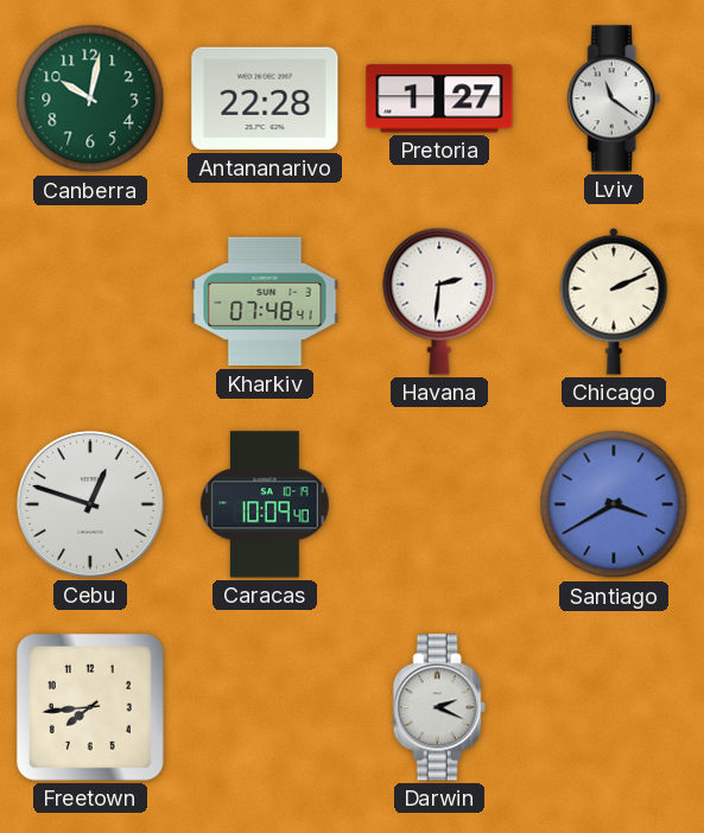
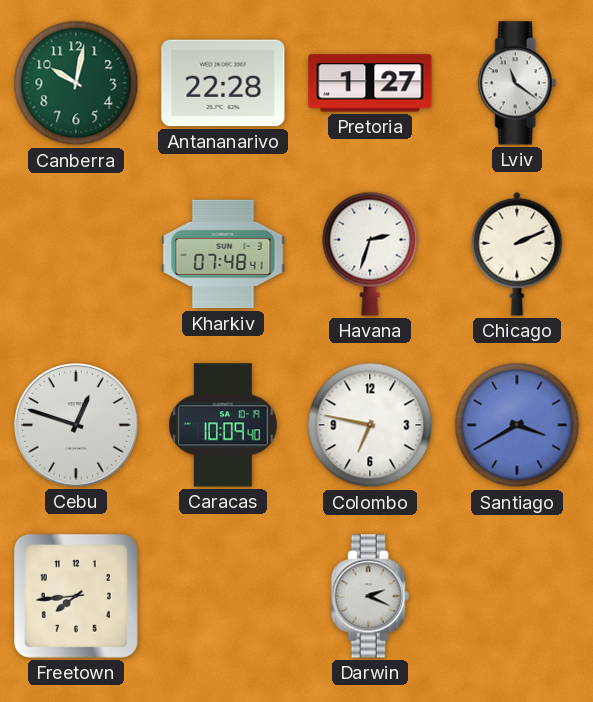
Havana: 2:31 -> 2:33 (370, 254)
Colombo: none -> 6:47 (370, 425)
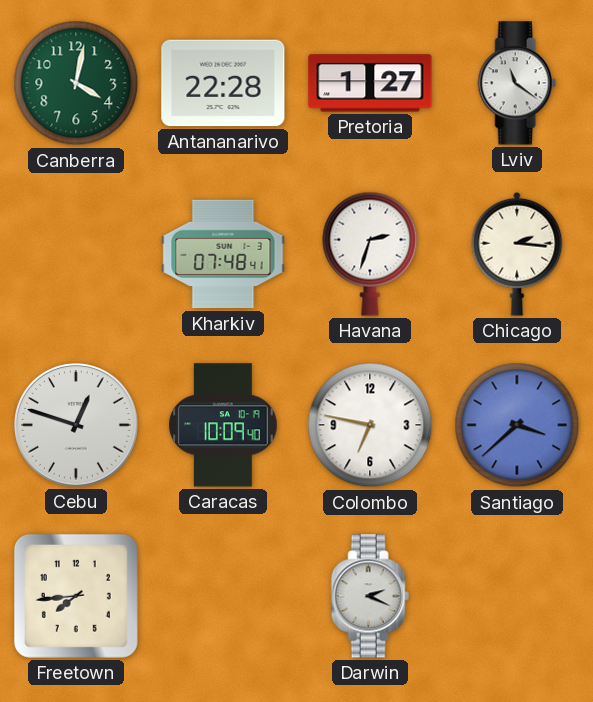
Canberra: 10:02 -> 4:02 (76, 83)
Chicago: 2:11 -> 2:16 (517, 254)
Santiago: 3:40 -> 3:38 (517, 425)
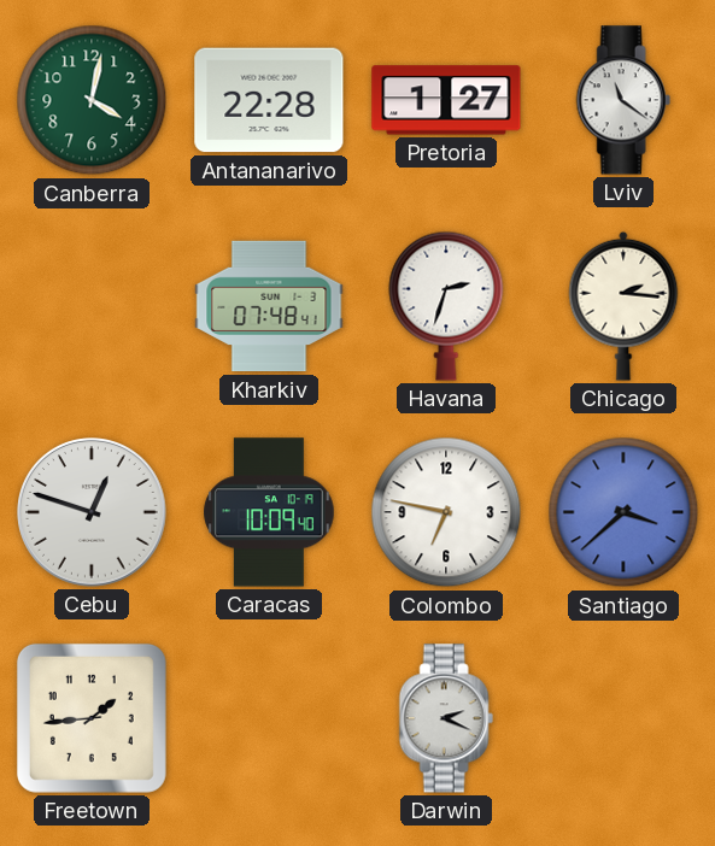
Freetown: 7:44 -> 1:44 (92, 718)
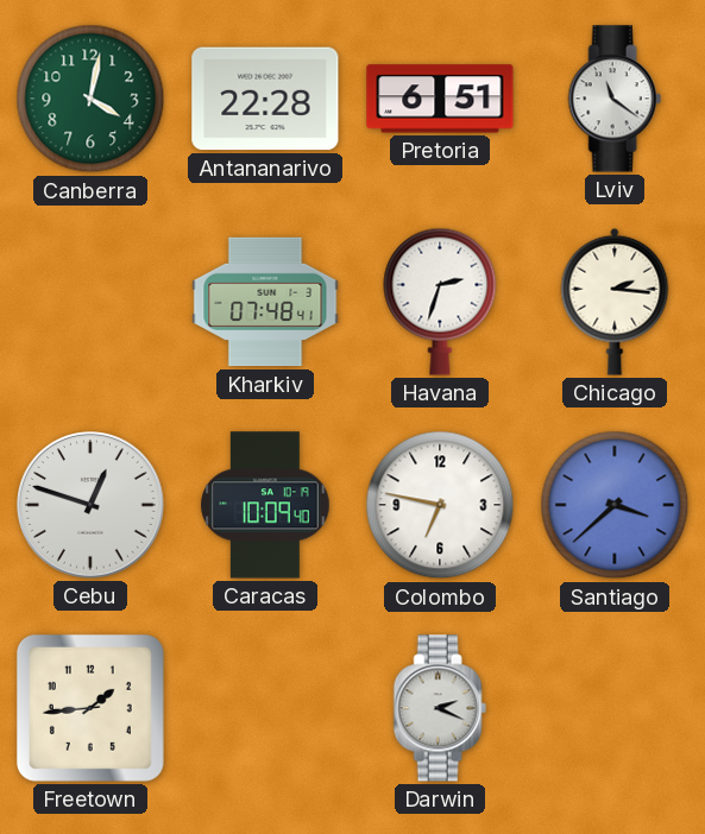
Pretoria: 1:27 -> 6:51 (440, 99)
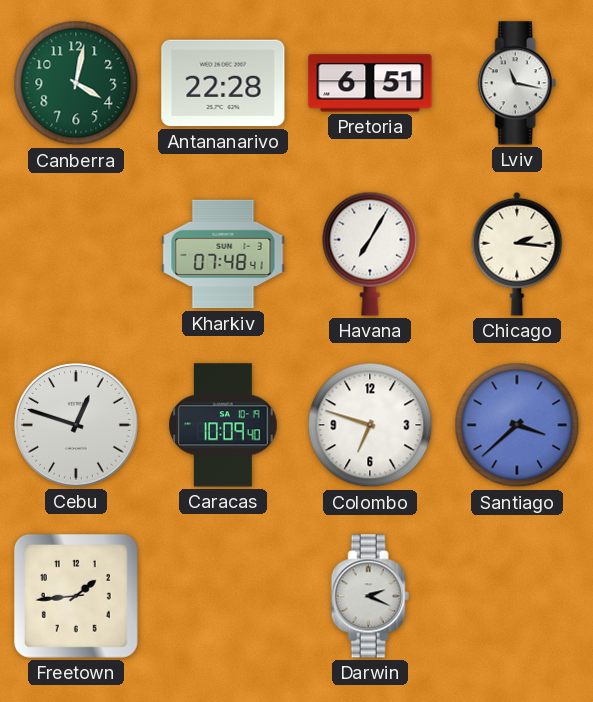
Lviv: 11:21 -> 11:17 (517, 83)
Havana: 2:33 -> 7:05 (370, 254)
Colombo: 6:47 -> 6:48 (370, 425)
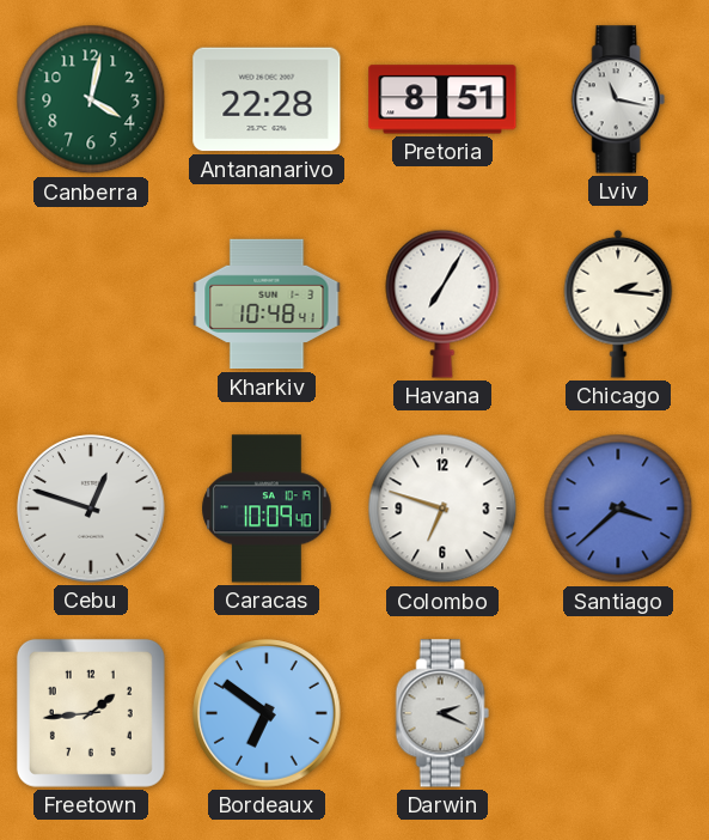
Pretoria: 6:51 -> 8:51 (442, 99)
Kharkiv: 07:48 -> 10:48 (267, 304)
Bordeaux: none -> 6:51 (267, 713)
